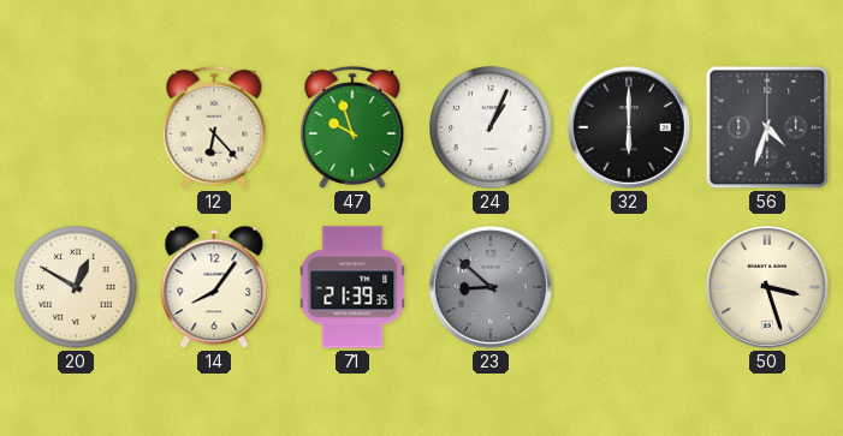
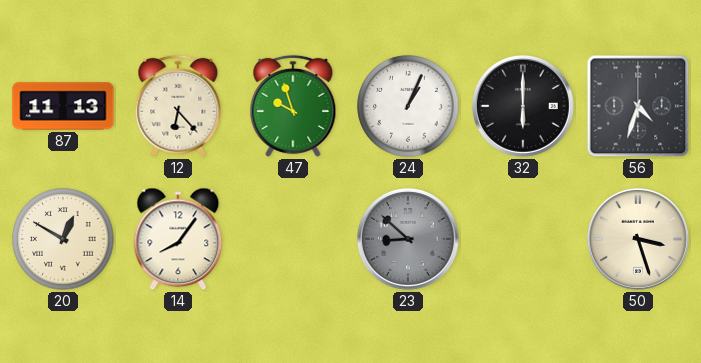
87: none -> 11:13 (63, 106)
71: 21:39 -> none (352, 287)
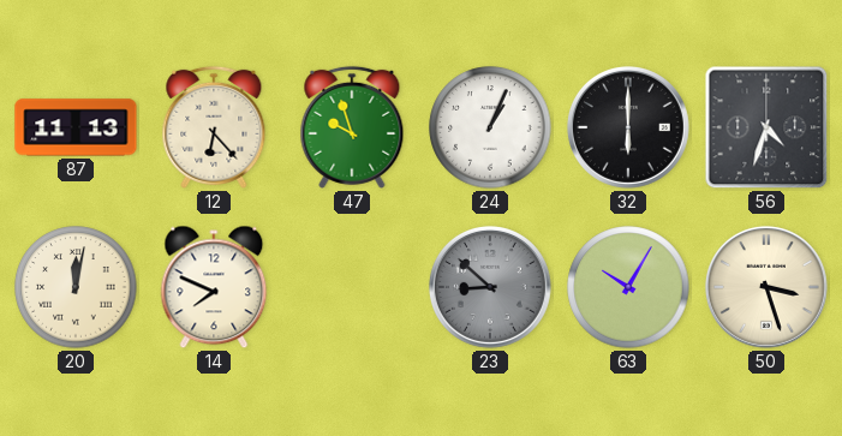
20: 12:50 -> 12:02 (76, 287)
14: 8:06 -> 7:49 (214, 287)
63: none -> 10:05 (628, 287)
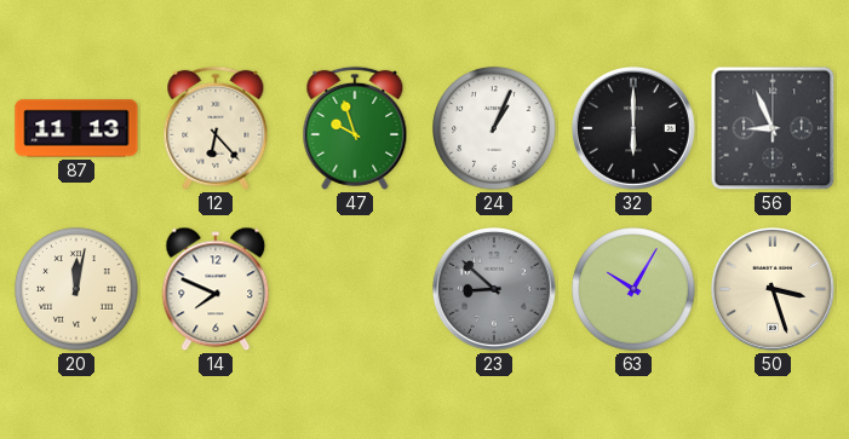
56: 4:33 -> 8:56 (773, 128)
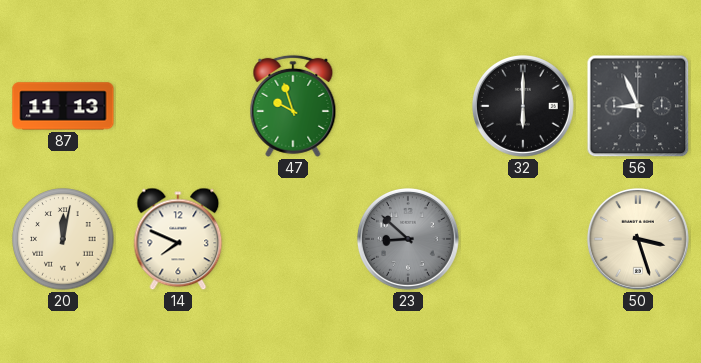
12: 6:23 -> none (216, 128)
24: 1:04 -> none (494, 128)
63: 10:05 -> none (633, 289)
